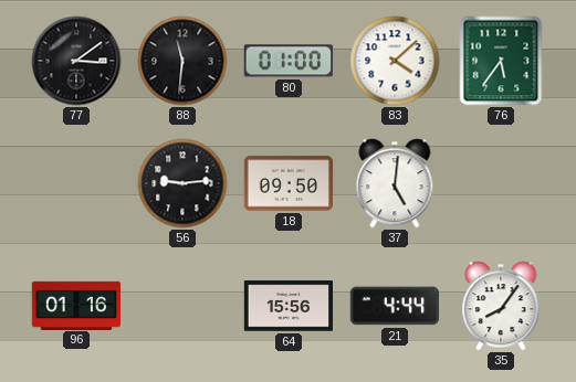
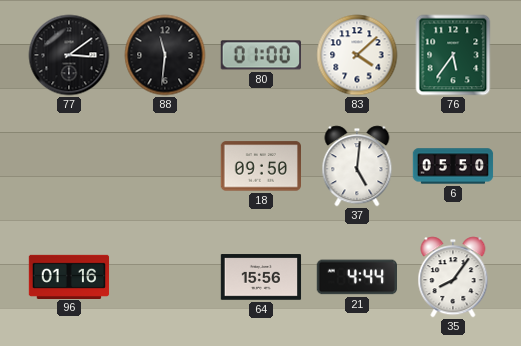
56: 9:14 -> none (182, 183)
6: none -> 05:50 (453, 166)
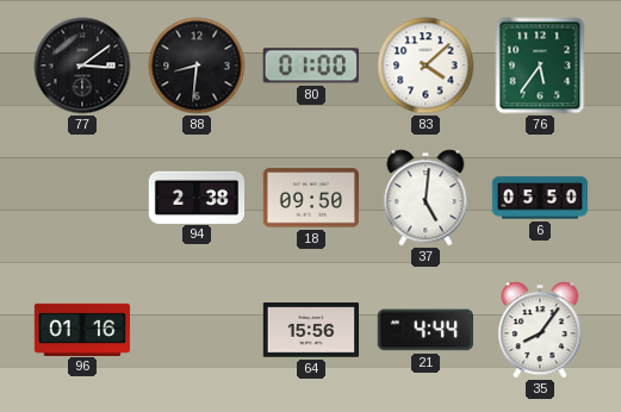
88: 11:31 -> 8:31 (197, 65)
94: none -> 2:38 (197, 196)
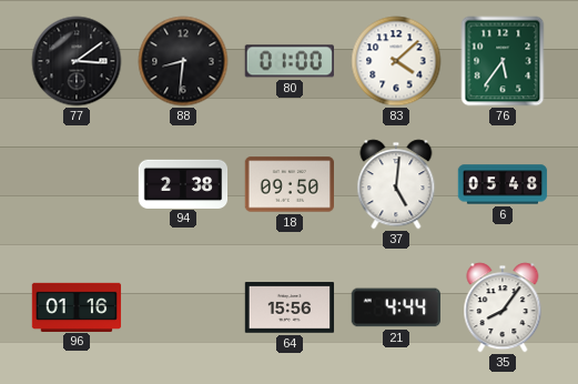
6: 05:50 -> 05:48 (503, 184)
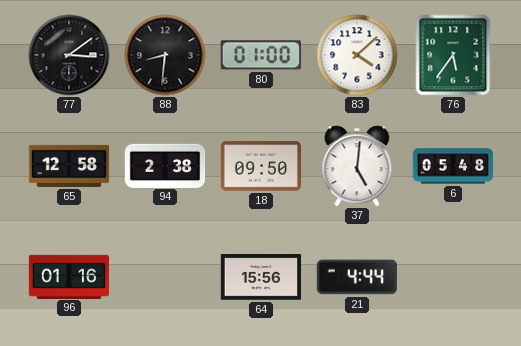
65: none -> 12:58 (69, 166)
35: 8:06 -> none (503, 307)
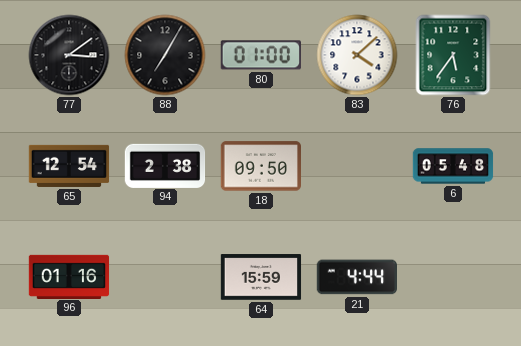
88: 8:31 -> 7:05 (165, 55)
65: 12:58 -> 12:54 (69, 166)
37: 5:01 -> none (357, 166)
64: 15:56 -> 15:59 (261, 277)
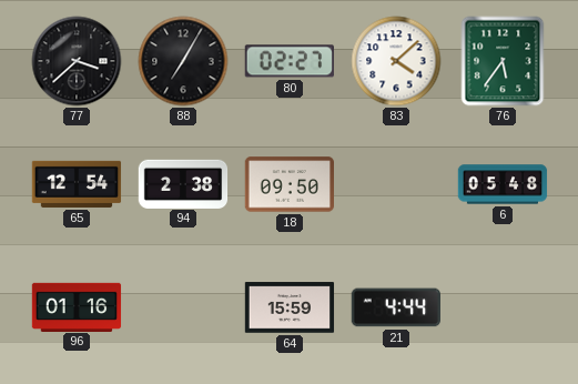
77: 3:09 -> 3:38 (77, 61)
80: 01:00 -> 02:27 (290, 61)
